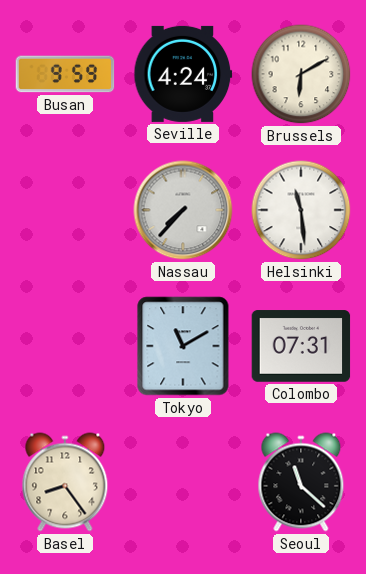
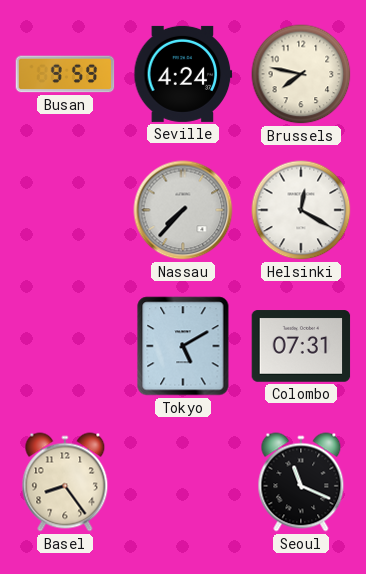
Brussels: 6:10 -> 7:47 (301, 74)
Helsinki: 11:29 -> 12:20 (301, 210)
Tokyo: 11:10 -> 5:10 (183, 346)
Seoul: 11:22 -> 11:19 (301, 482)
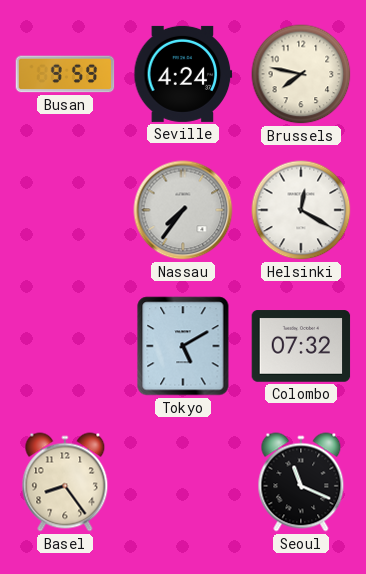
Nassau: 7:37 -> 7:36 (183, 210)
Colombo: 07:31 -> 07:32 (301, 346)
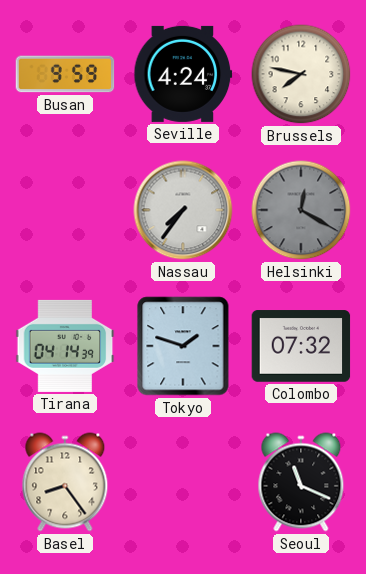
Helsinki dial: white -> grey (301, 210)
Tirana: none -> 04:14 (65, 346)
Tokyo: 5:10 -> 1:48 (183, 346)
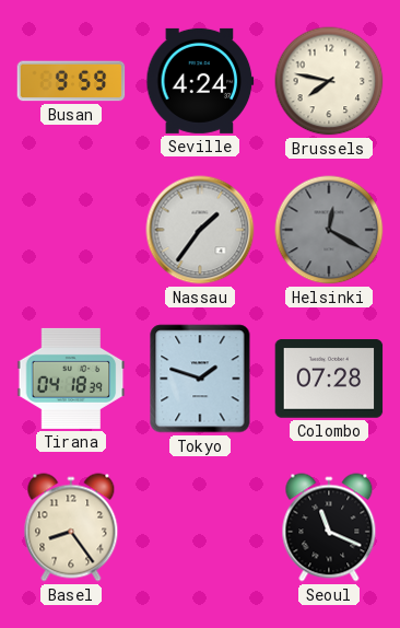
Nassau: 7:36 -> 1:36 (200, 230)
Tirana: 04:14 -> 04:18 (71, 379)
Colombo: 07:32 -> 07:28 (329, 379)
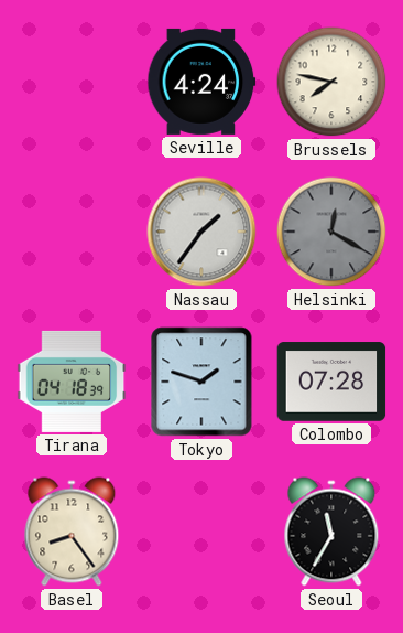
Busan: 9:59 -> none (71, 81)
Seoul: 11:19 -> 11:35 (331, 532)
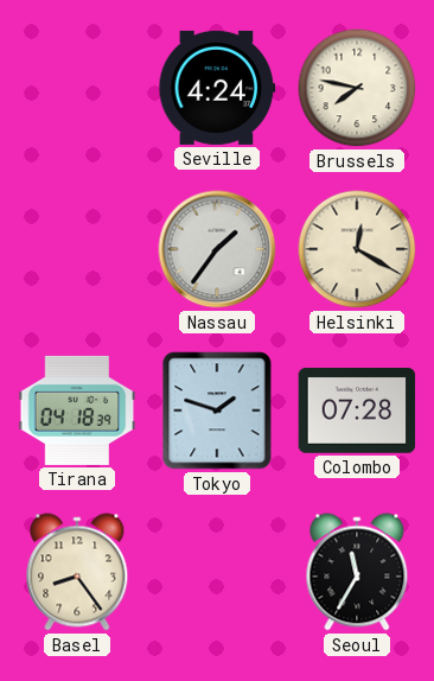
Helsinki dial: grey -> cream (357, 249)
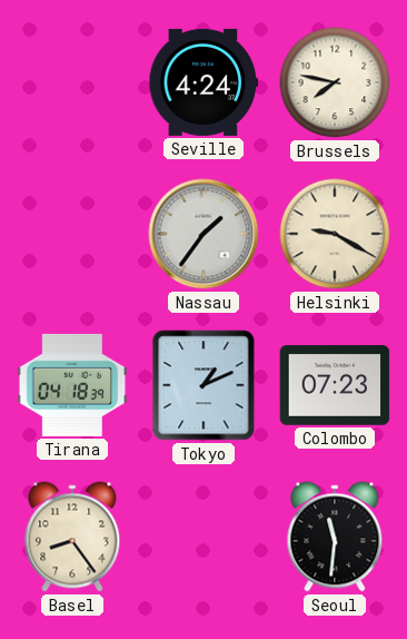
Helsinki: 12:20 -> 9:20 (335, 234)
Tokyo: 1:48 -> 1:11 (203, 385)
Colombo: 07:28 -> 07:23 (335, 385)
Seoul: 11:35 -> 11:31 (335, 537)
